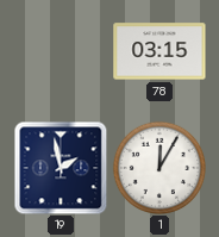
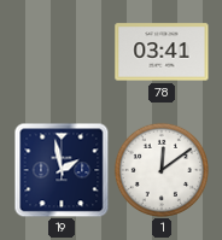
78: 03:15 -> 03:41 (162, 52)
1: 12:05 -> 12:09 (160, 169)
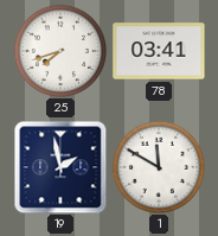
25: none -> 7:42 (59, 50)
1: 12:09 -> 11:50 (158, 166)
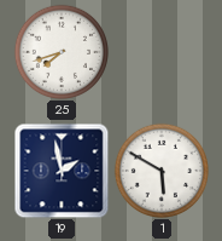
78: 03:41 -> none (159, 51)
1: 11:50 -> 5:50 (160, 170)
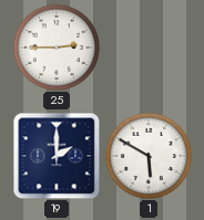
25: 7:42 -> 2:45 (55, 46)
19: 1:58 -> 2:00 (57, 156)
